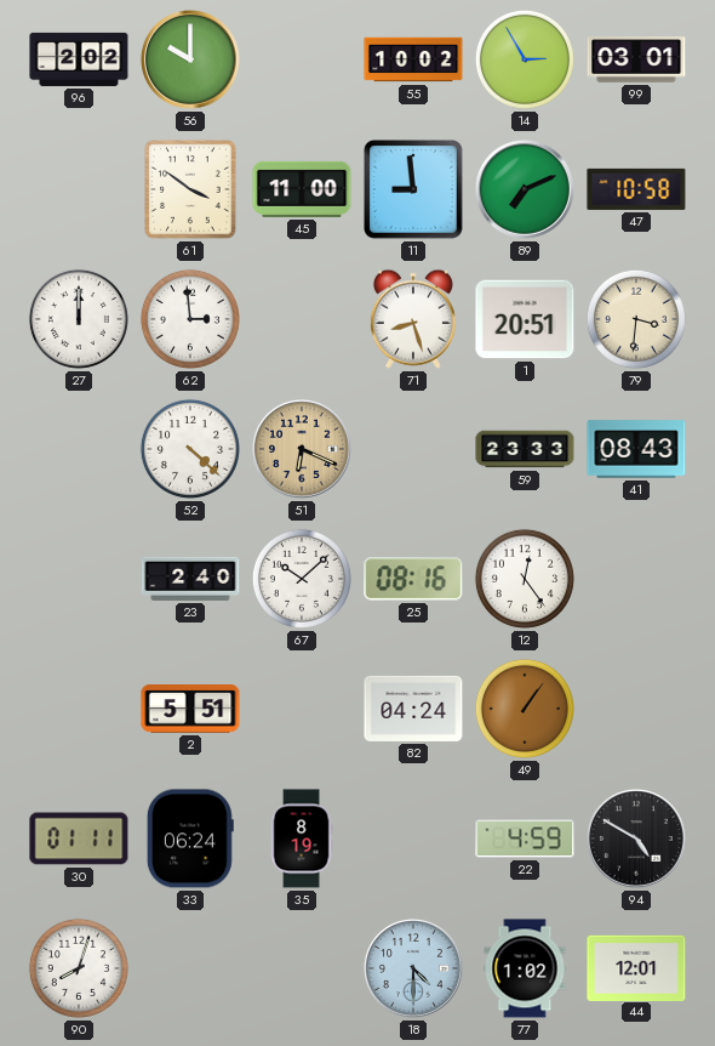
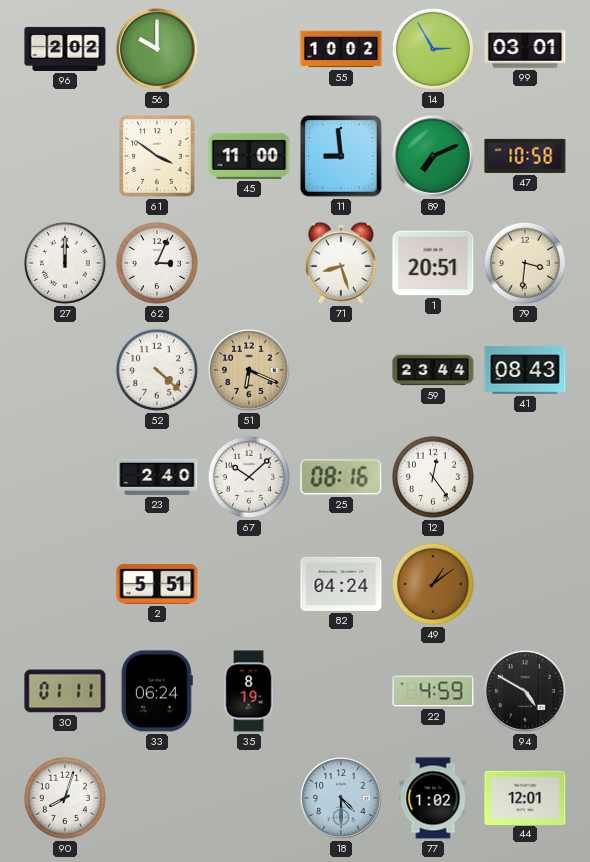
62: 2:59 -> 3:04 (157, 263)
59: 23:33 -> 23:44 (433, 370)
49: 1:06 -> 1:09 (433, 584)
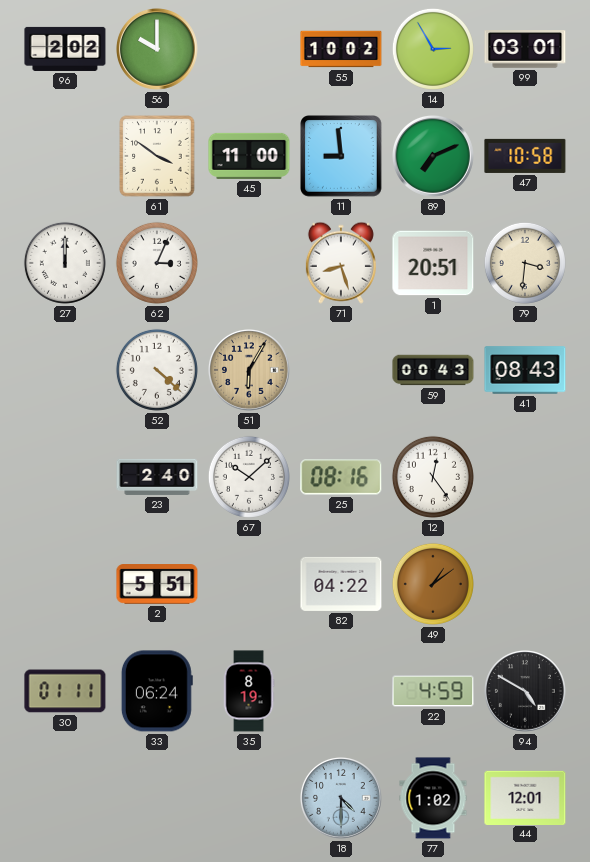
51: 6:19 -> 6:05 (250, 371)
59: 23:44 -> 00:43 (433, 370)
82: 04:24 -> 04:22 (341, 584)
90: 8:03 -> none (65, 798)
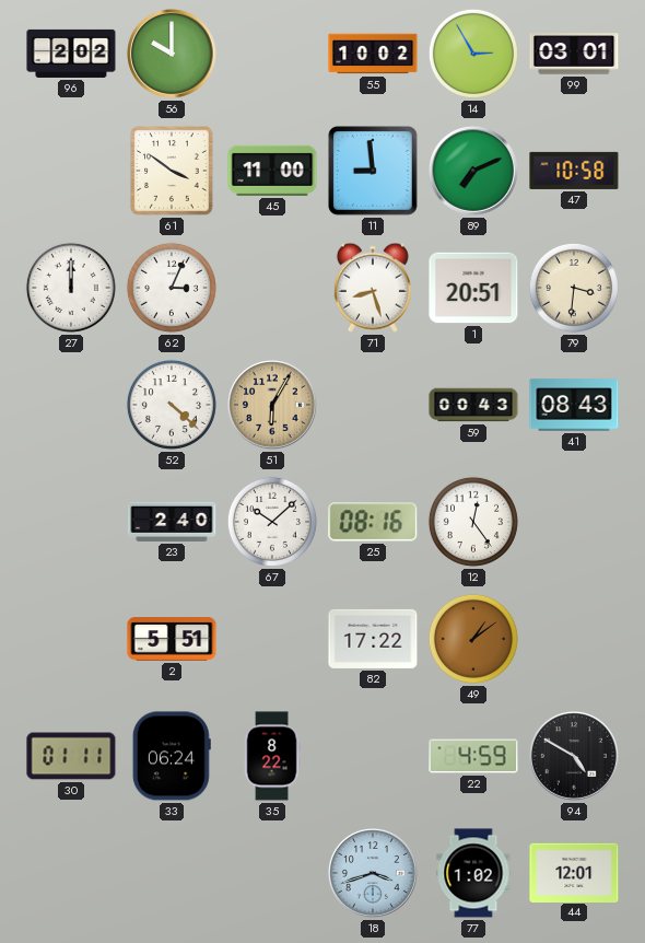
82: 04:22 -> 17:22 (373, 639)
35: 8:19 -> 8:22 (272, 756)
18: 4:30 -> 3:42 (374, 874)
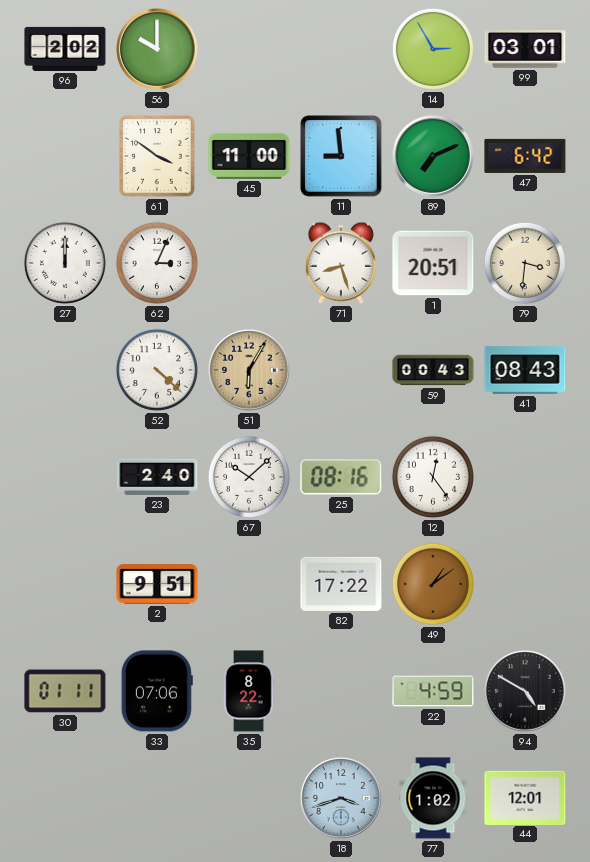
55: 10:02 -> none (373, 54)
47: 10:58 -> 6:42 (525, 156)
2: 5:51 -> 9:51 (157, 584)
33: 06:24 -> 07:06 (157, 691)
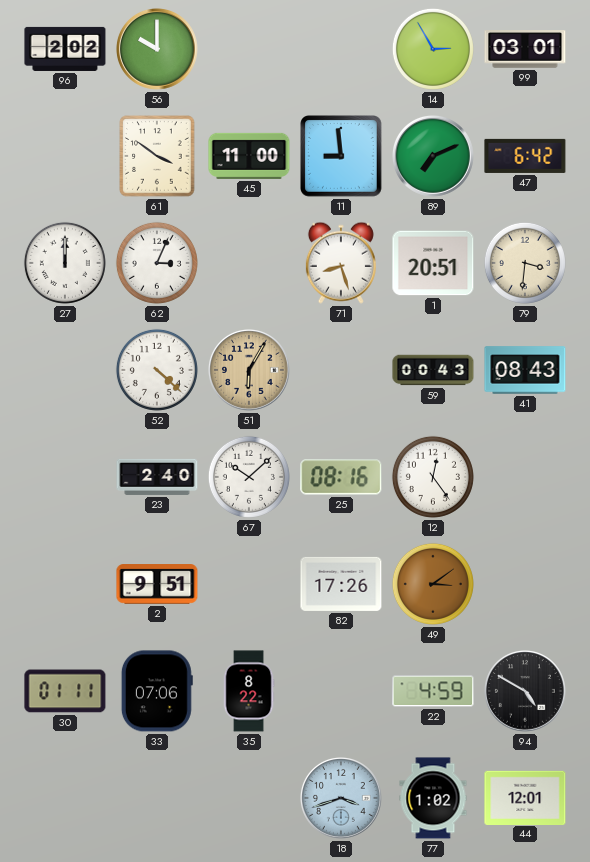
82: 17:22 -> 17:26 (341, 584)
49: 1:09 -> 3:09 (433, 584)
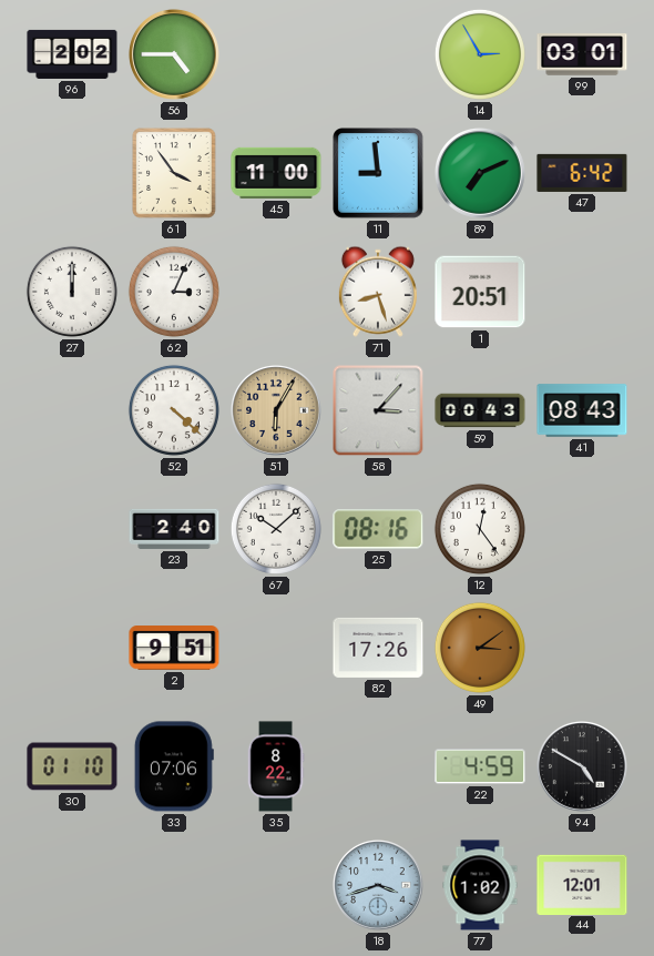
56: 10:00 -> 4:45 (175, 55)
61: 3:51 -> 3:54 (174, 173)
79: 3:31 -> none (525, 263)
58: none -> 3:07 (378, 410)
30: 01:11 -> 01:10 (72, 766)
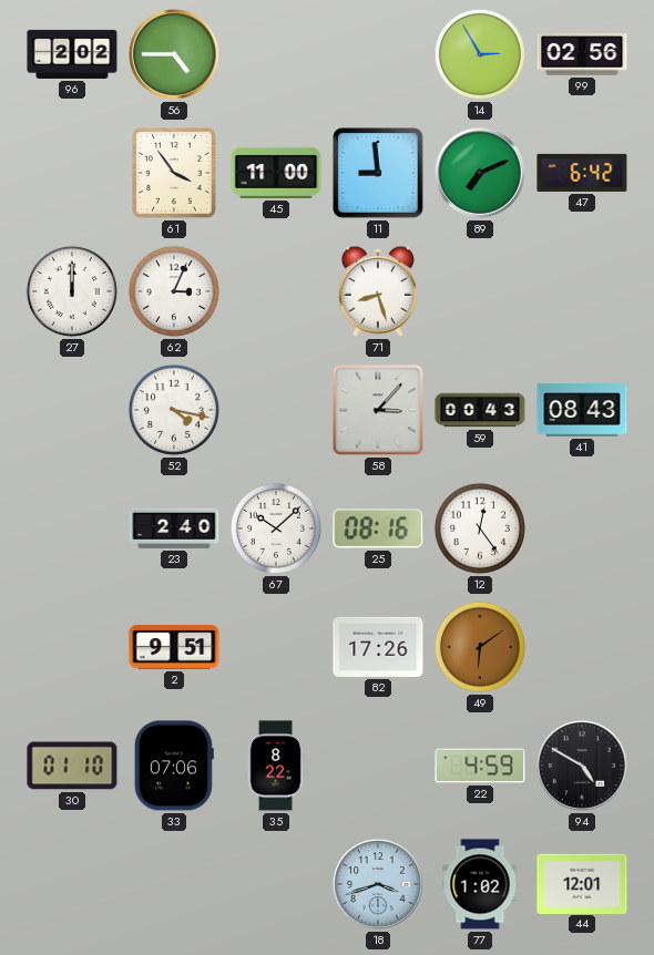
99: 03:01 -> 02:56 (582, 54)
1: 20:51 -> none (480, 292)
52: 4:22 -> 4:17 (174, 410)
51: 6:05 -> none (277, 411)
49: 3:09 -> 6:09 (480, 647)
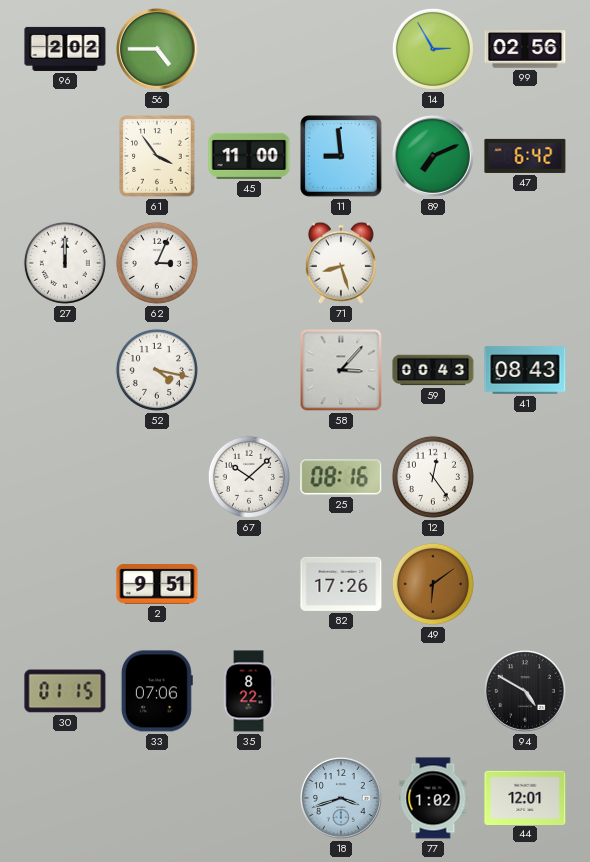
23: 2:40 -> none (174, 528)
30: 01:10 -> 01:15 (65, 691)
22: 4:59 -> none (480, 766)
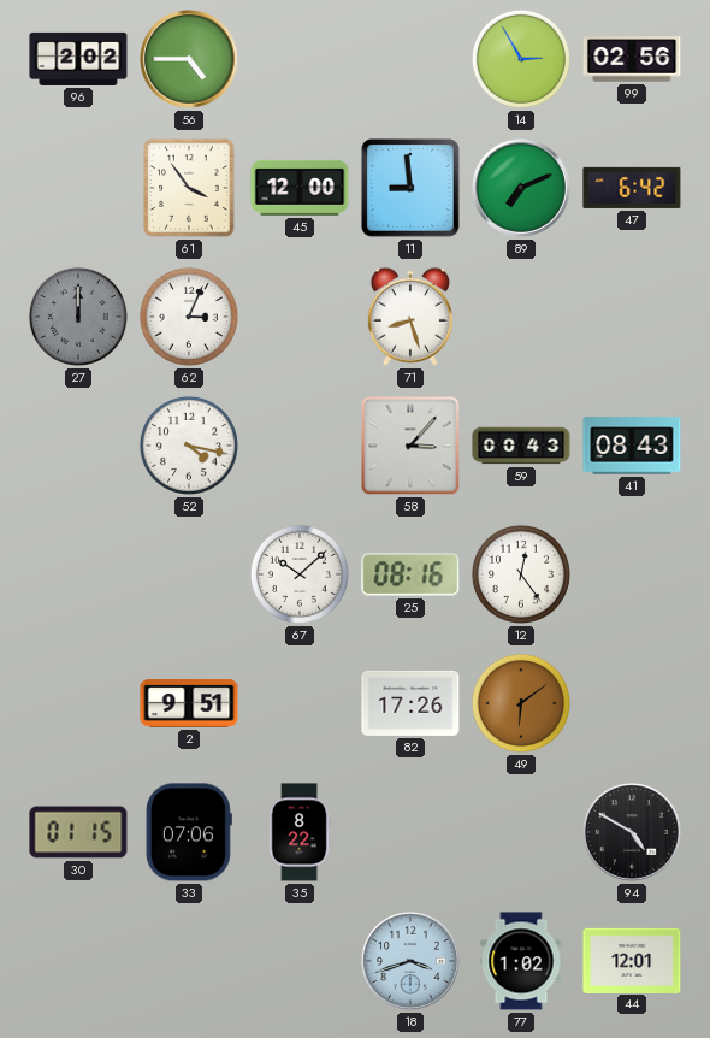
45: 11:00 -> 12:00 (300, 188)
27 dial: white -> grey (78, 317)
